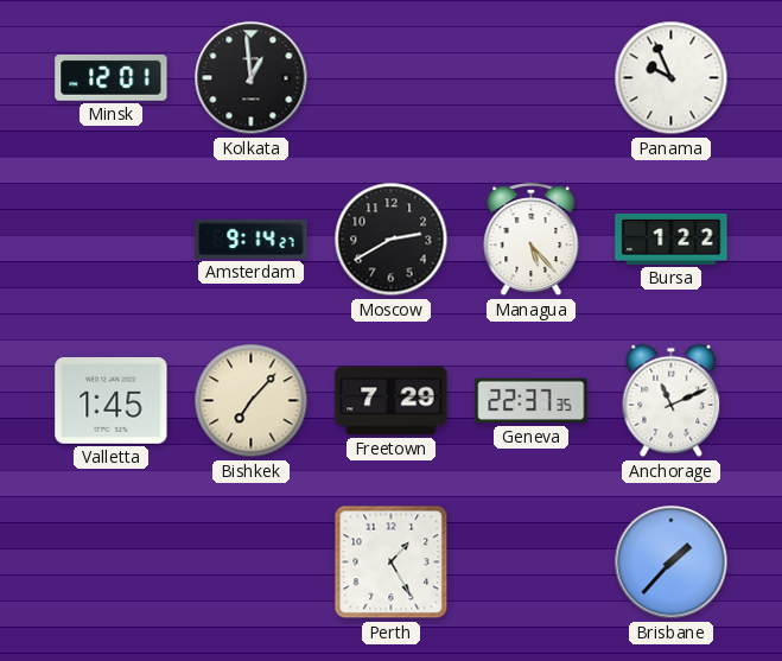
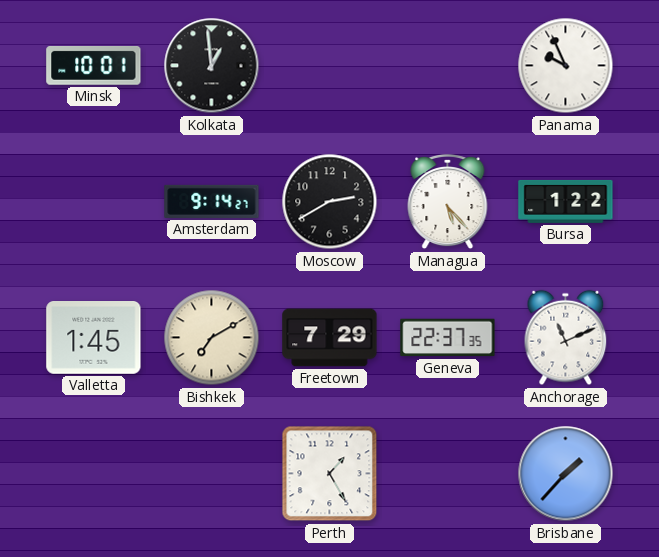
Minsk: 12:01 -> 10:01 (94, 65)
Bishkek: 7:07 -> 7:10 (212, 338)
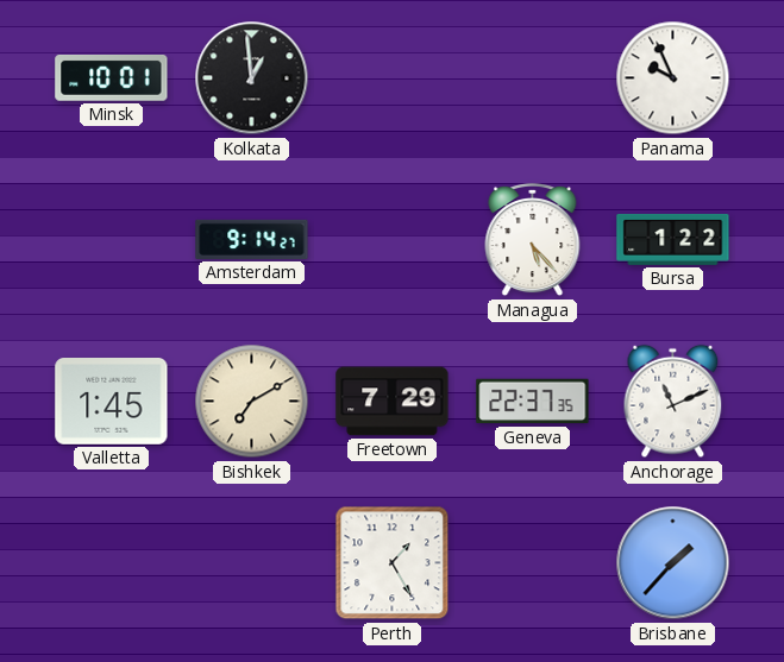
Moscow: 2:40 -> none (330, 202)
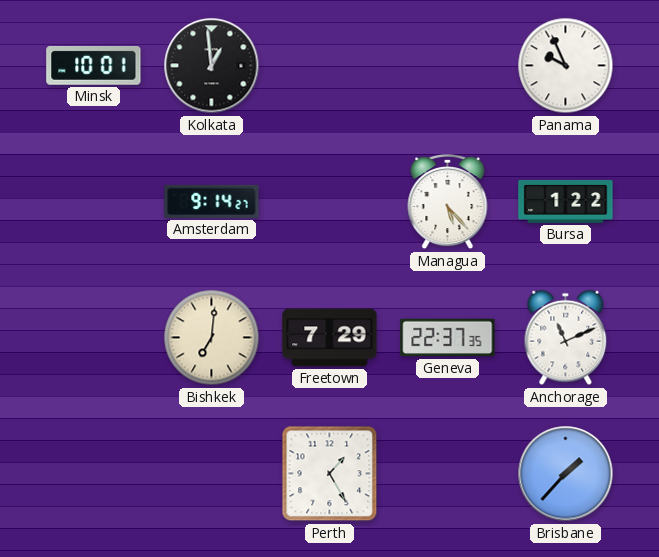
Valletta: 1:45 -> none (112, 402)
Bishkek: 7:10 -> 7:01 (212, 338)
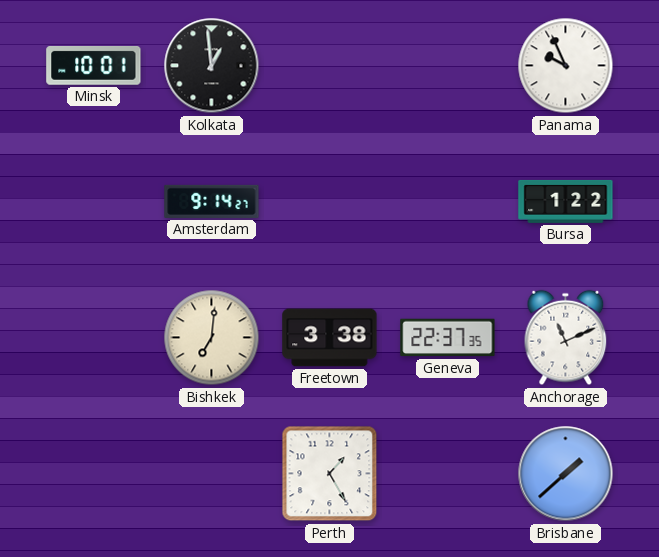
Managua: 5:23 -> none (448, 202)
Freetown: 7:29 -> 3:38 (330, 338)
Brisbane: 1:37 -> 1:38 (566, 474)
